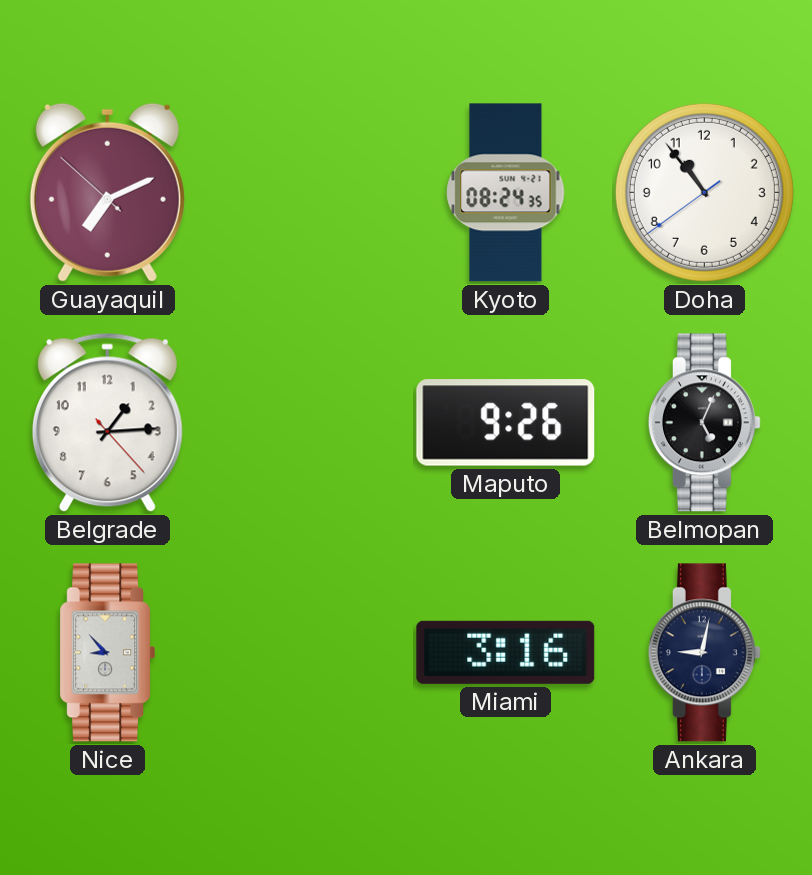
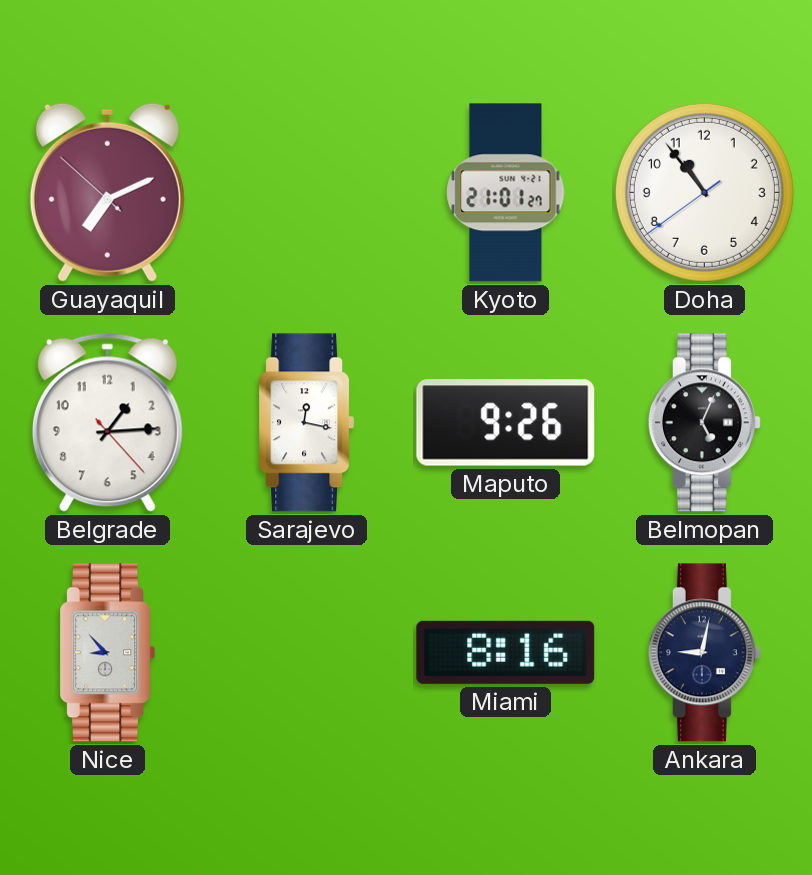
Kyoto: 08:24 -> 21:01 (506, 193)
Sarajevo: none -> 12:17 (307, 423)
Miami: 3:16 -> 8:16 (506, 652)
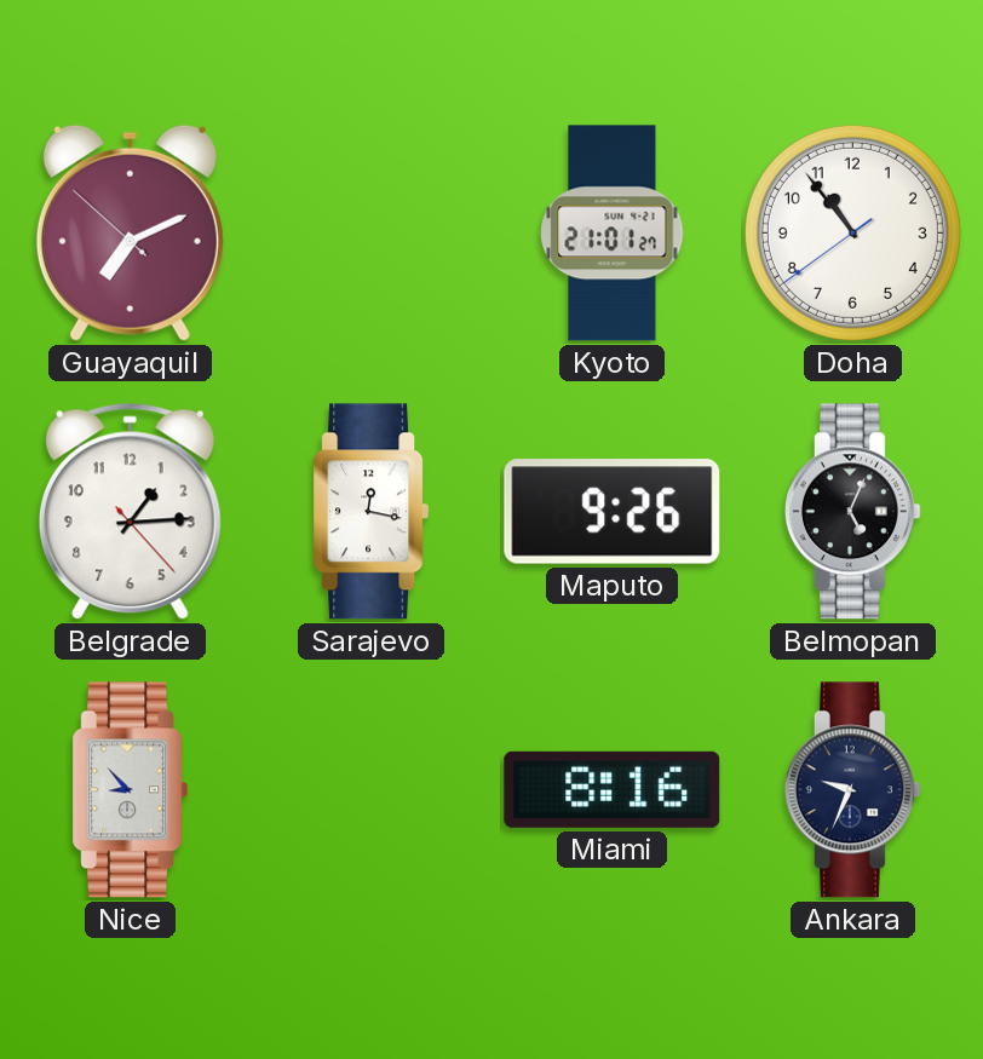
Ankara: 9:02 -> 9:34 (852, 790)
